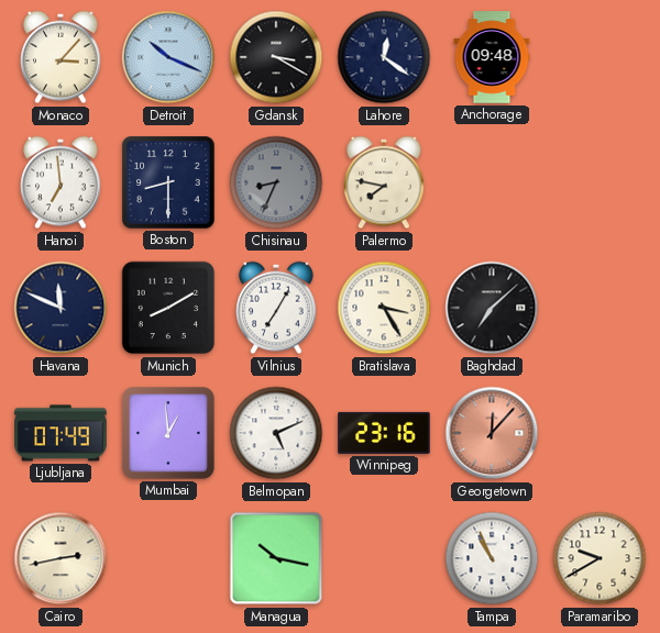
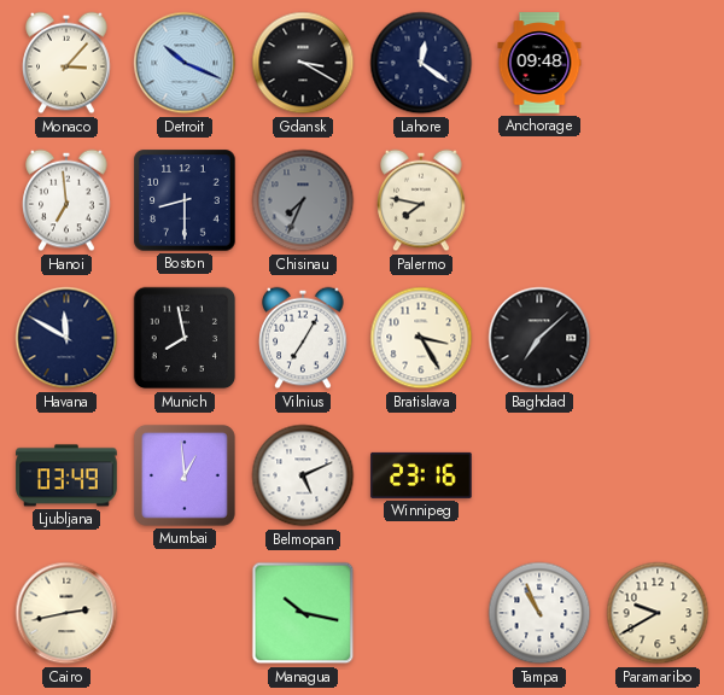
Chisinau: 8:34 -> 7:34 (303, 200)
Havana: 11:49 -> 11:50 (66, 338)
Munich: 8:10 -> 7:58 (185, 338)
Ljubljana: 07:49 -> 03:49 (66, 475)
Georgetown: 12:07 -> none (492, 433)
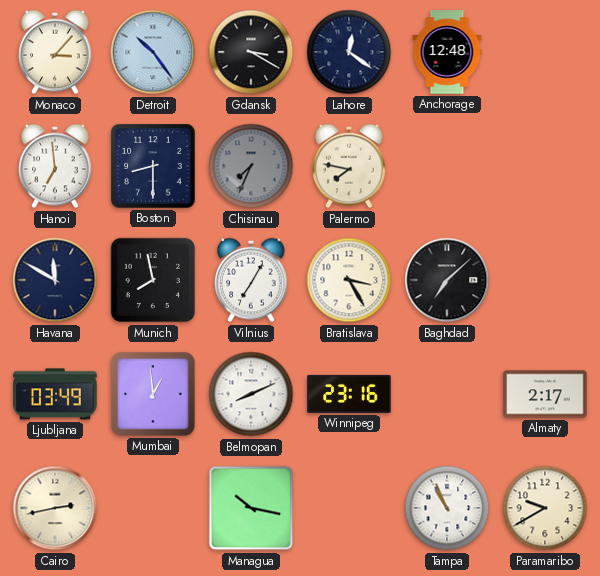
Detroit: 10:19 -> 10:24 (153, 52)
Anchorage: 09:48 -> 12:48 (447, 52)
Belmopan: 5:11 -> 8:11 (251, 394)
Almaty: none -> 2:17 (545, 394)
